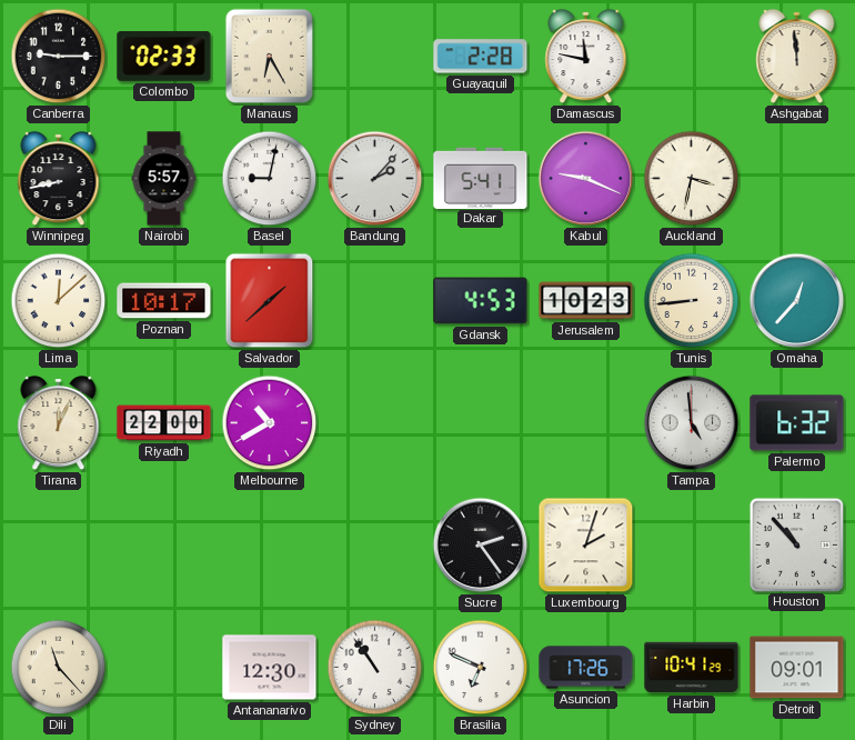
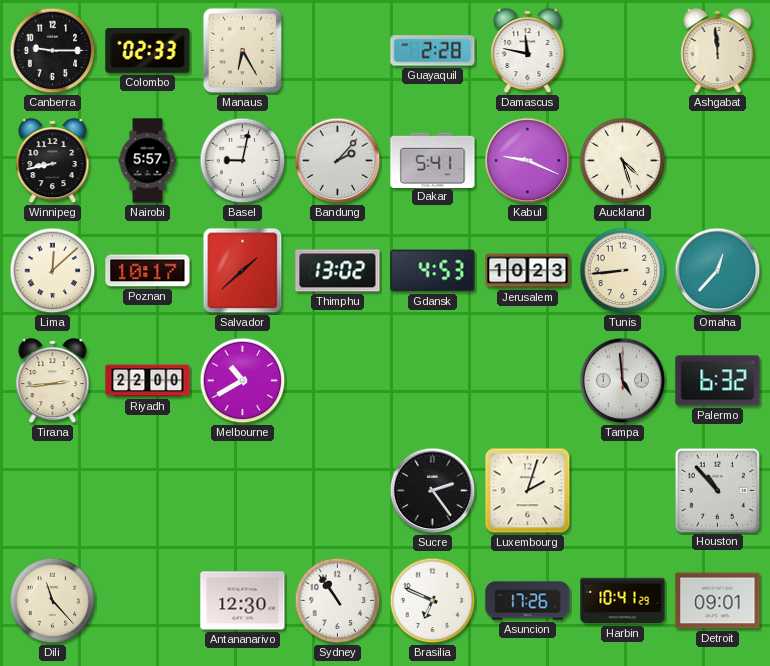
Auckland: 3:32 -> 4:27 (623, 161)
Thimphu: none -> 13:02 (338, 271)
Tirana: 12:04 -> 2:44 (53, 381)
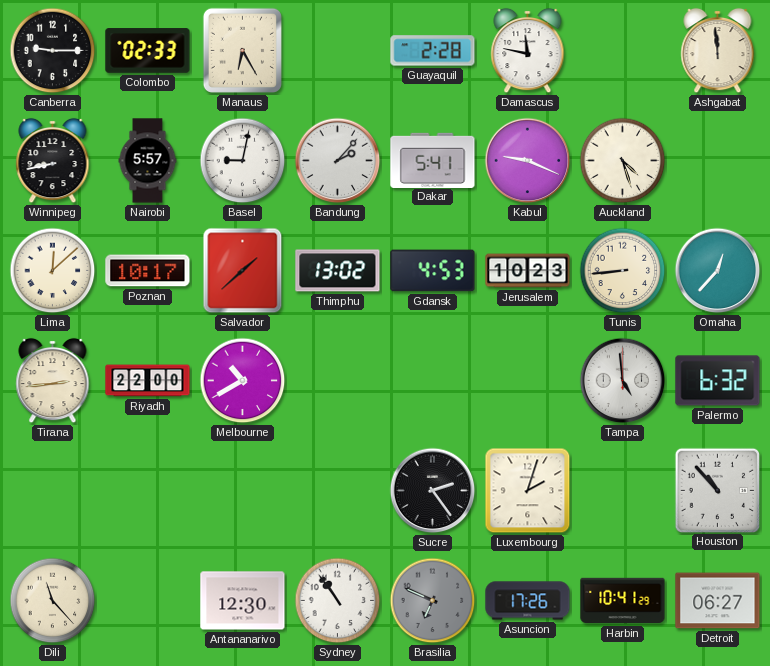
Brasilia dial: white -> grey (433, 601)
Detroit: 09:01 -> 06:27 (718, 601)
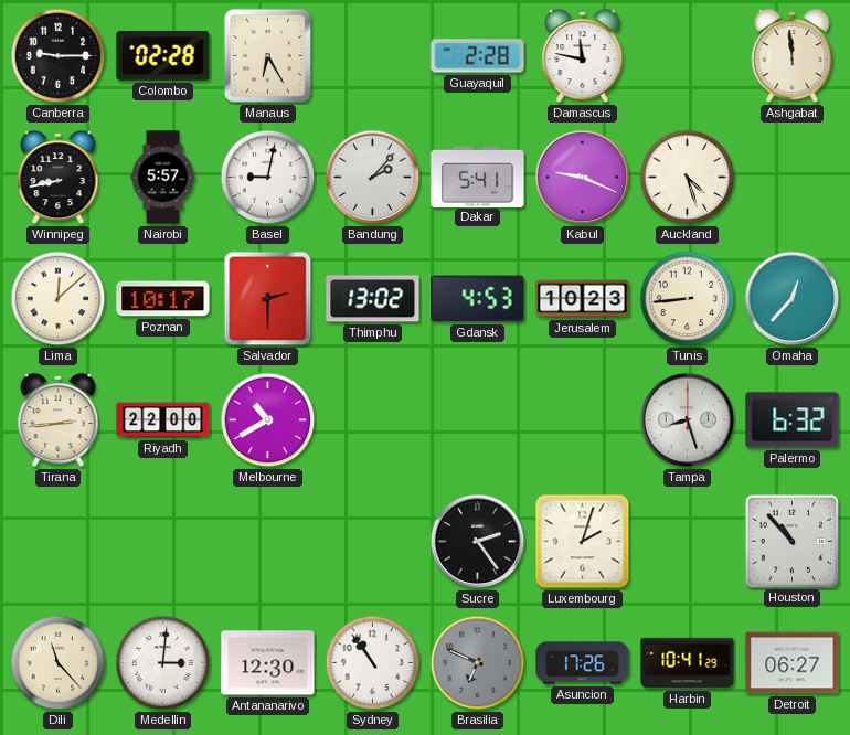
Colombo: 02:33 -> 02:28 (163, 56)
Salvador: 1:38 -> 2:30 (268, 299)
Tampa: 4:59 -> 8:27 (688, 420)
Medellin: none -> 3:01 (163, 663)
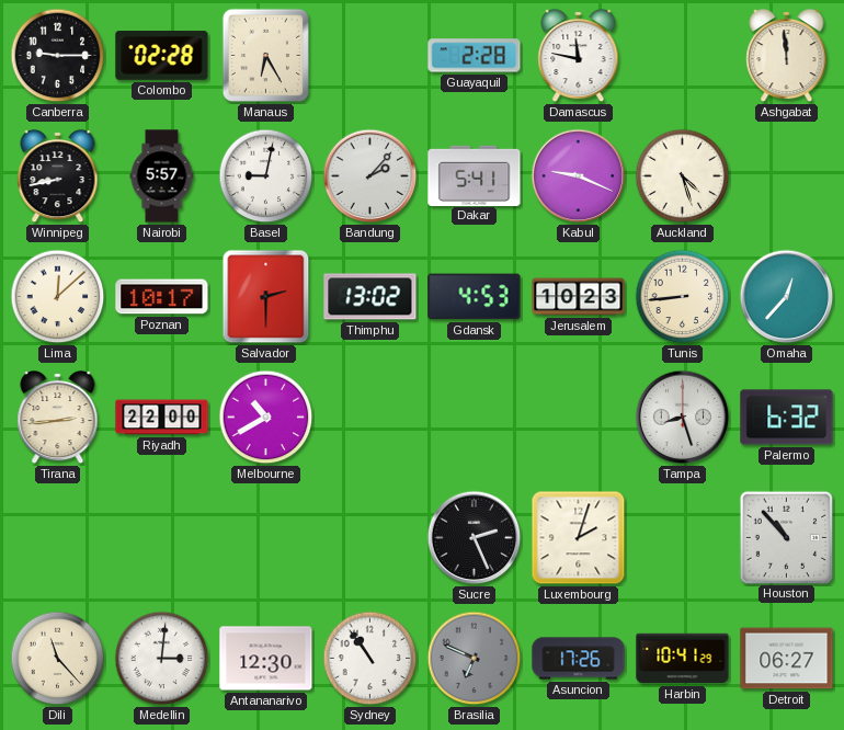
Sucre: 2:24 -> 2:26 (475, 538)
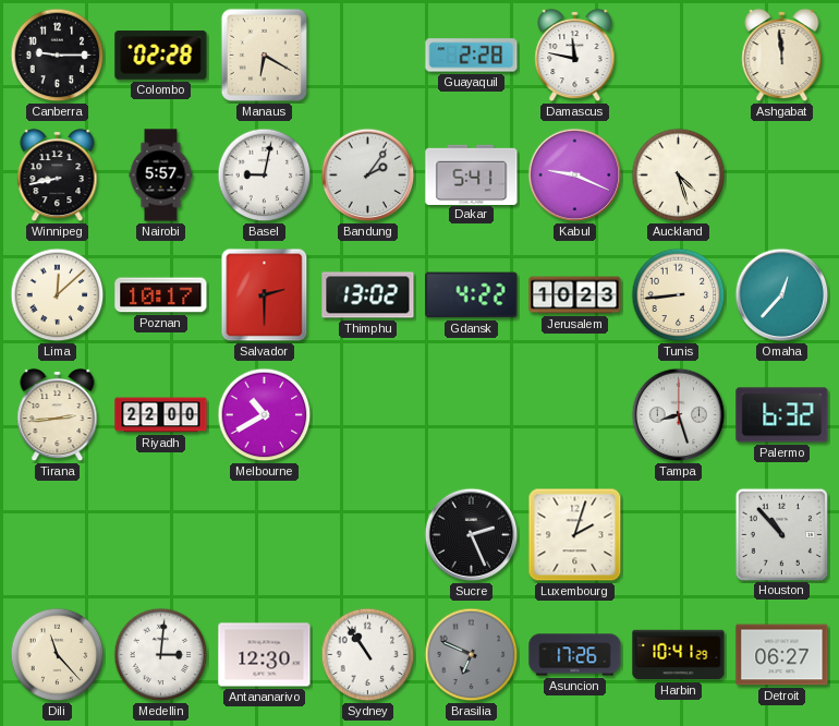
Manaus: 6:25 -> 6:20 (264, 55)
Bandung: 2:07 -> 2:06 (368, 176)
Gdansk: 4:53 -> 4:22 (472, 295)
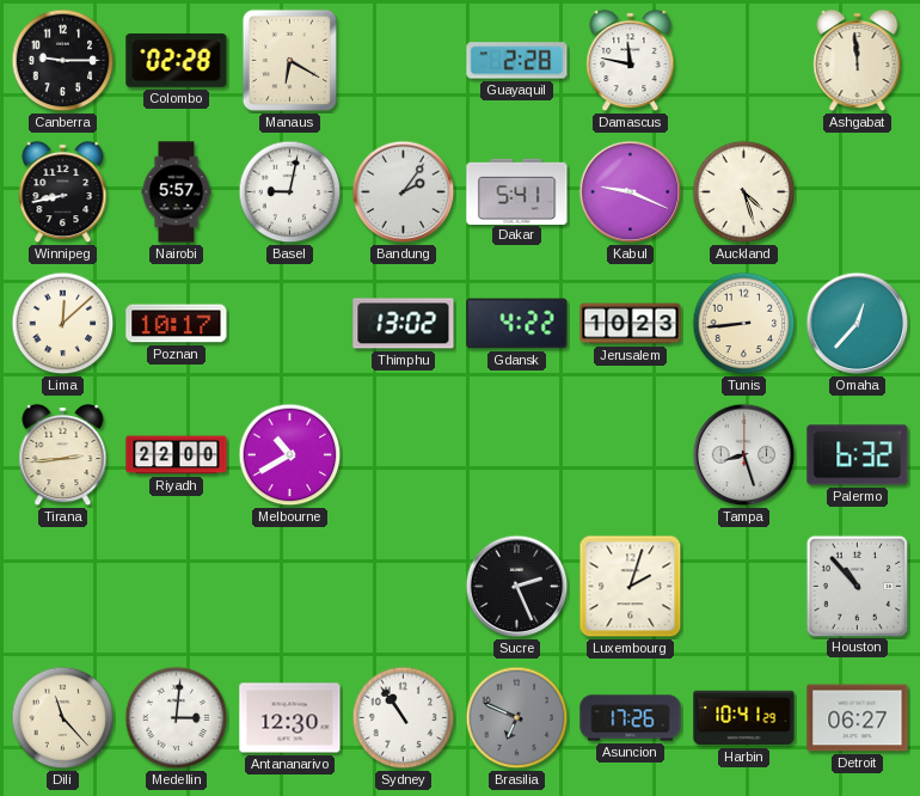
Salvador: 2:30 -> none (265, 295)
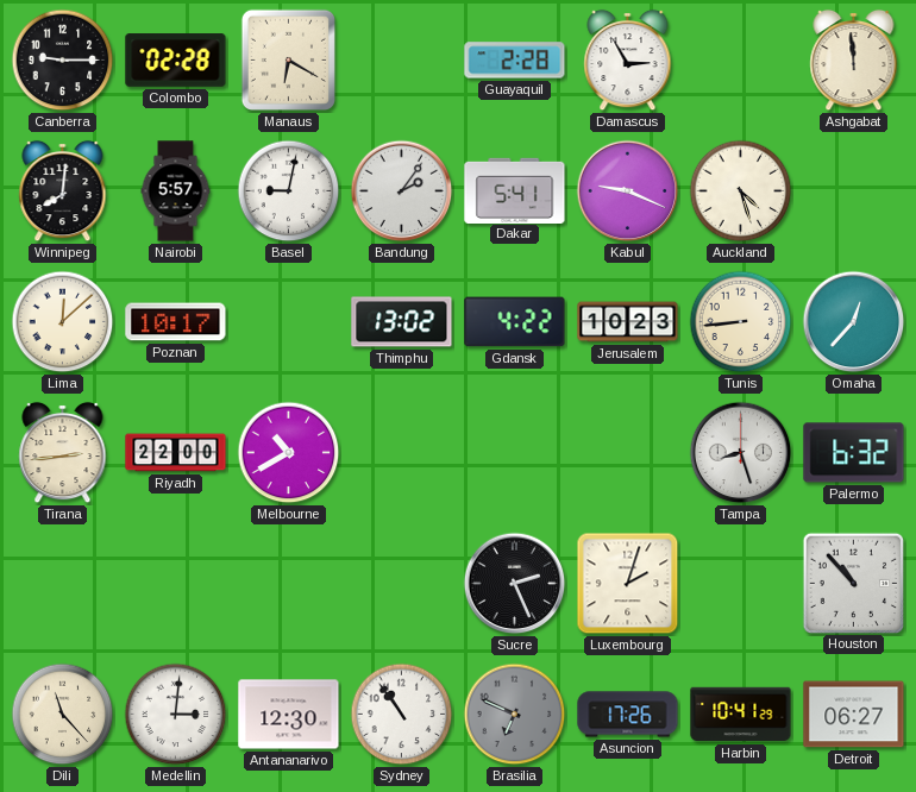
Damascus: 11:47 -> 2:55 (628, 61)
Winnipeg: 8:43 -> 8:01 (63, 191)
